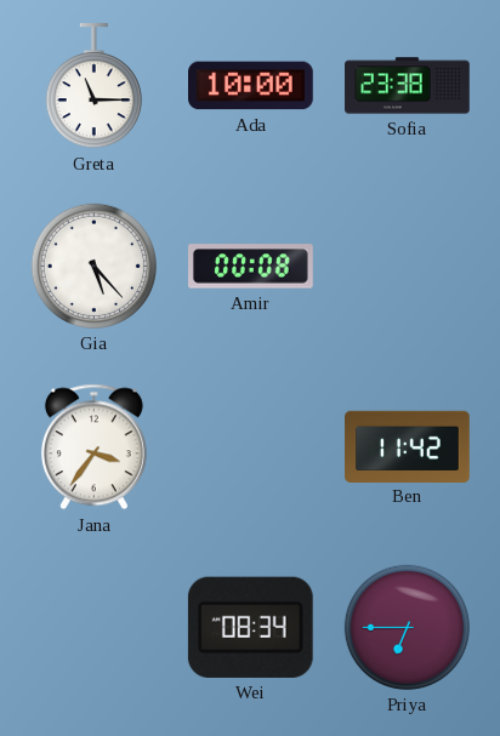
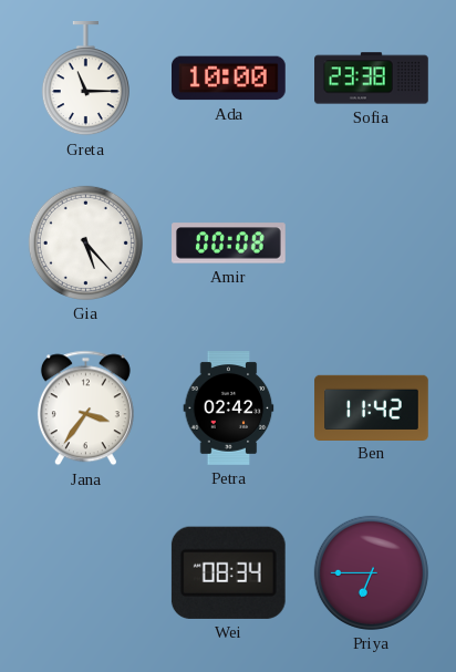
Petra: none -> 02:42 (229, 409)
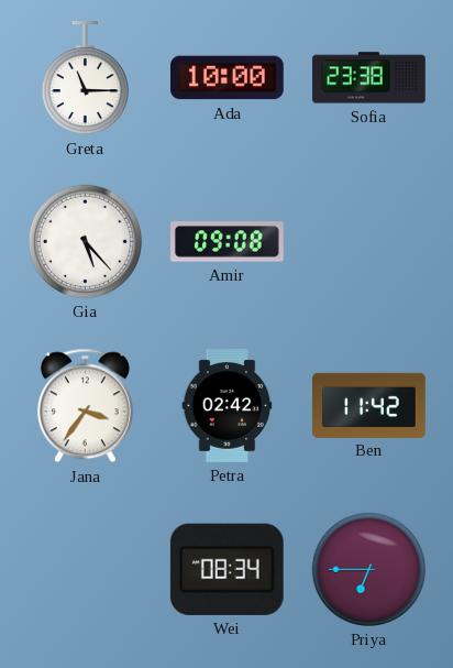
Amir: 00:08 -> 09:08 (228, 242)
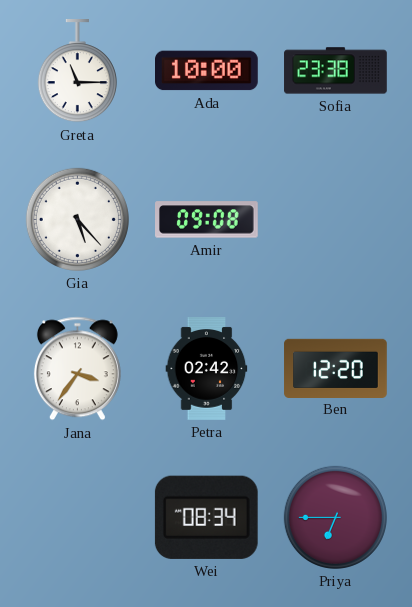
Ben: 11:42 -> 12:20 (336, 368)
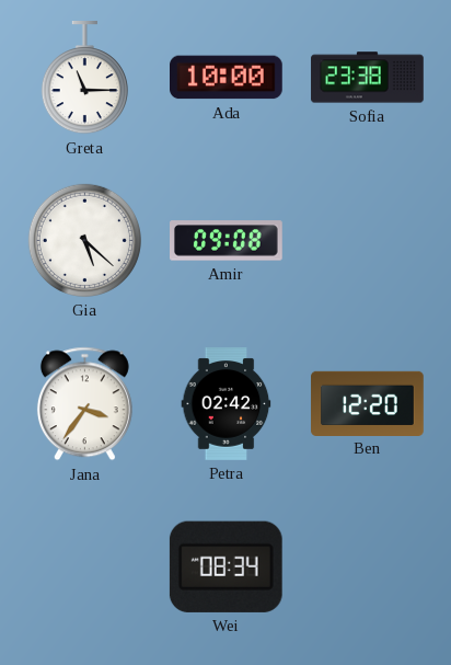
Gia: 5:23 -> 5:22 (84, 240)
Priya: 6:45 -> none (335, 517)
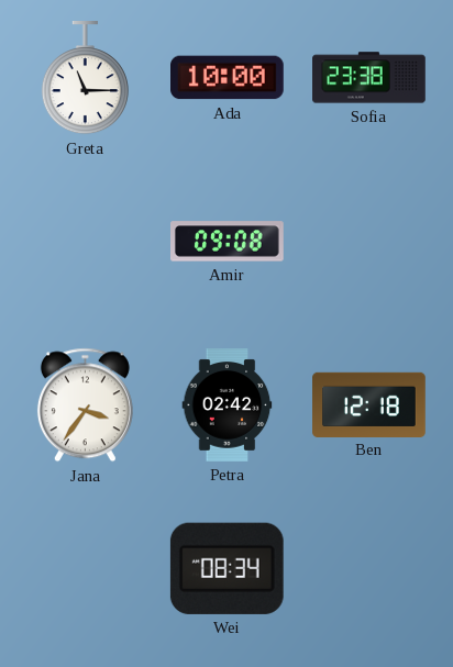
Gia: 5:22 -> none (84, 240)
Ben: 12:20 -> 12:18 (369, 404)
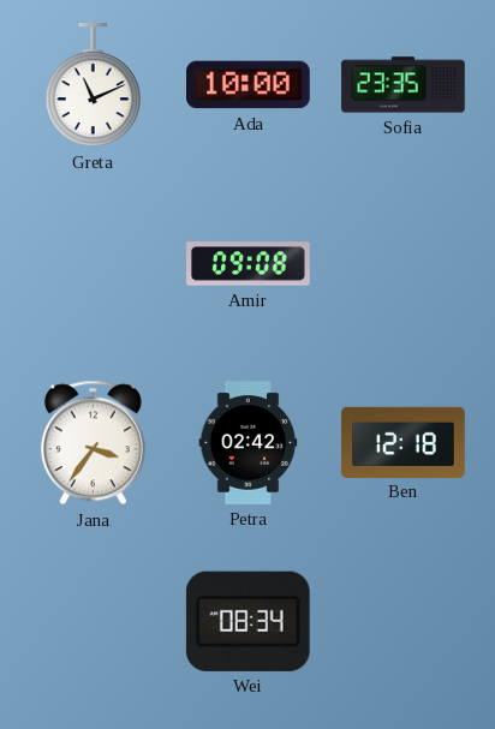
Greta: 11:15 -> 11:11 (93, 86)
Sofia: 23:38 -> 23:35 (404, 85)
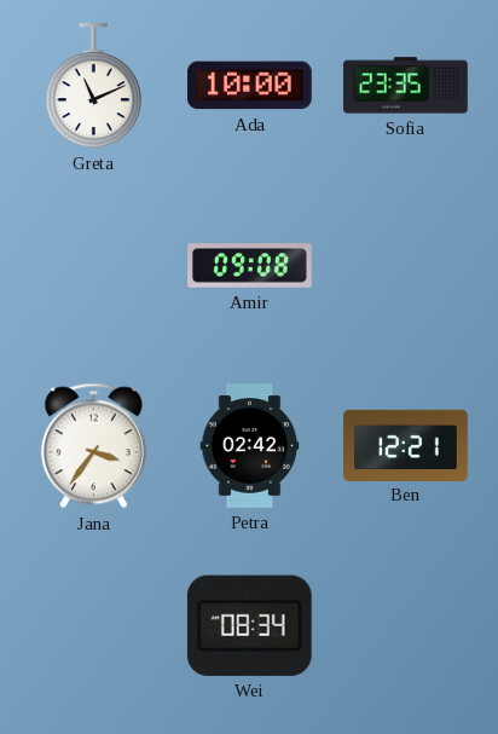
Ben: 12:18 -> 12:21 (406, 445)
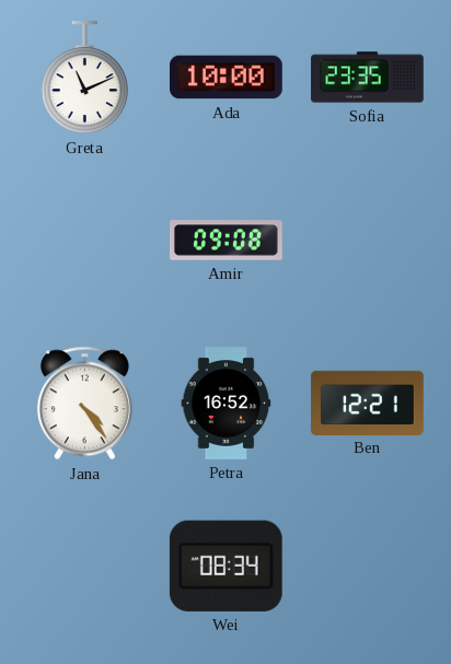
Jana: 3:36 -> 4:24 (84, 404)
Petra: 02:42 -> 16:52 (227, 404)
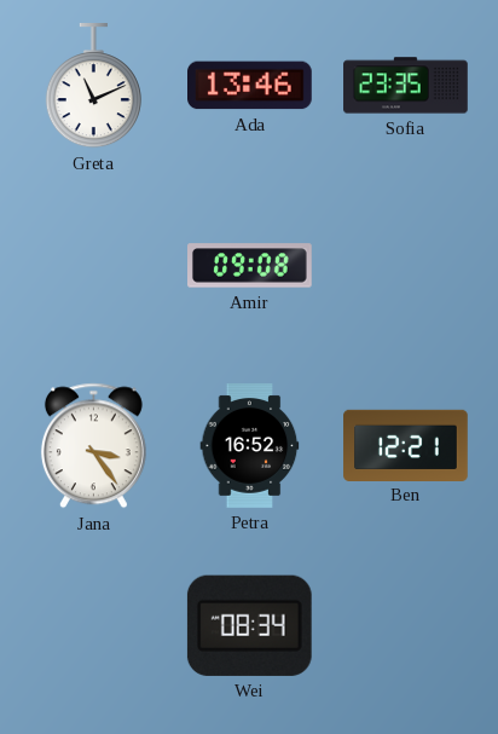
Ada: 10:00 -> 13:46 (250, 86)
Jana: 4:24 -> 3:24 (93, 446)
